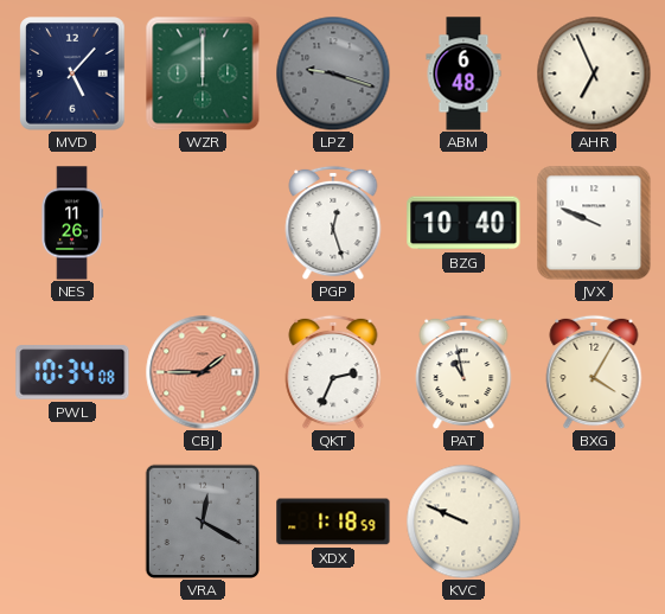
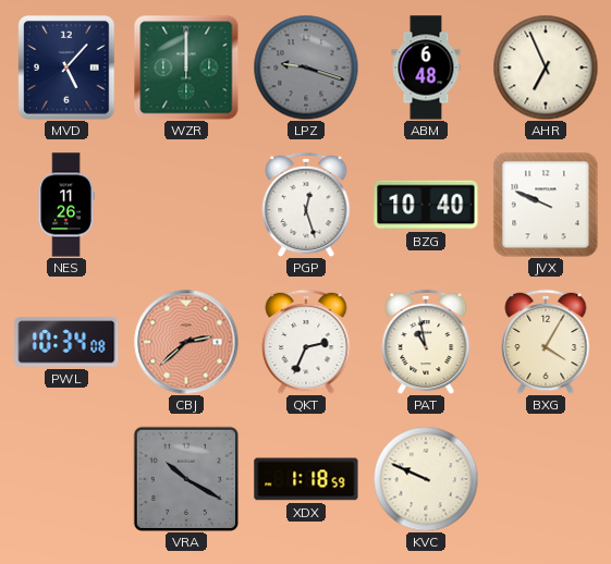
CBJ: 1:45 -> 2:38 (186, 342)
VRA: 12:20 -> 10:20 (185, 478)
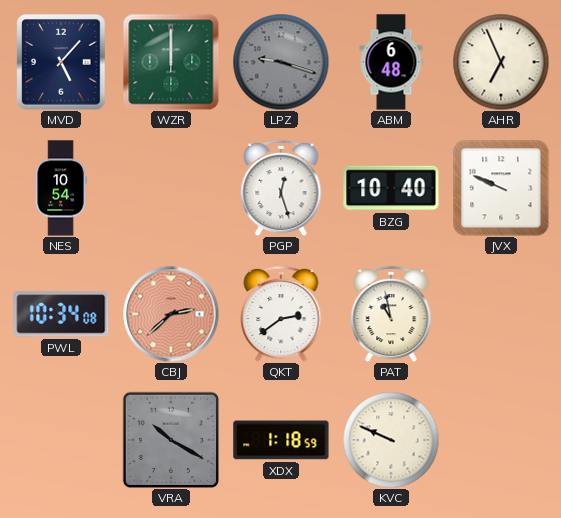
NES: 11:26 -> 10:54 (61, 188)
QKT: 2:34 -> 2:39 (281, 314)
BXG: 4:05 -> none (546, 342)
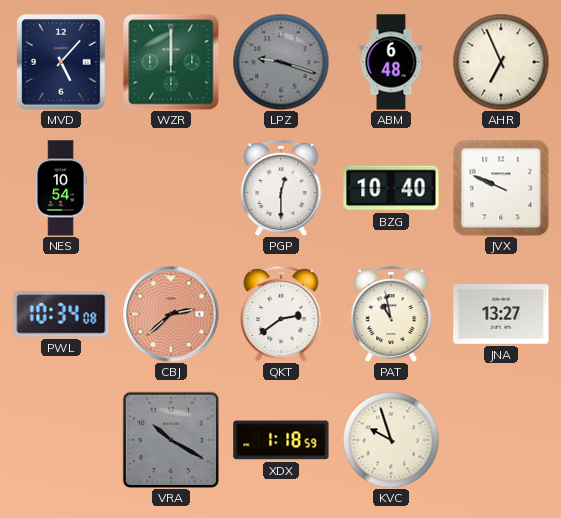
PGP: 12:27 -> 12:30 (281, 188)
JNA: none -> 13:27 (501, 315)
KVC: 9:49 -> 9:57 (391, 440)
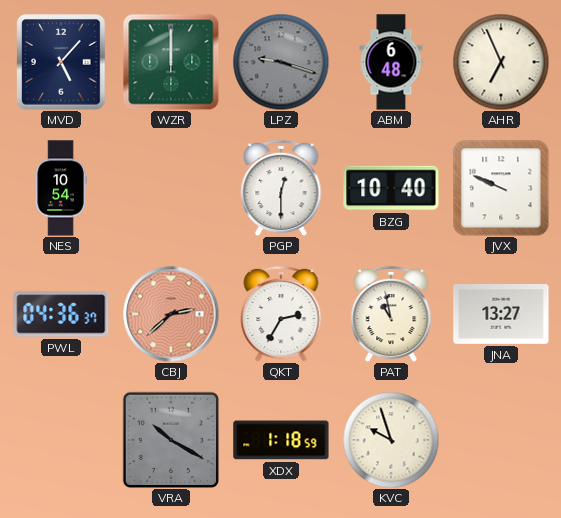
PWL: 10:34 -> 04:36 (61, 314)
QKT: 2:39 -> 2:35 (281, 314)
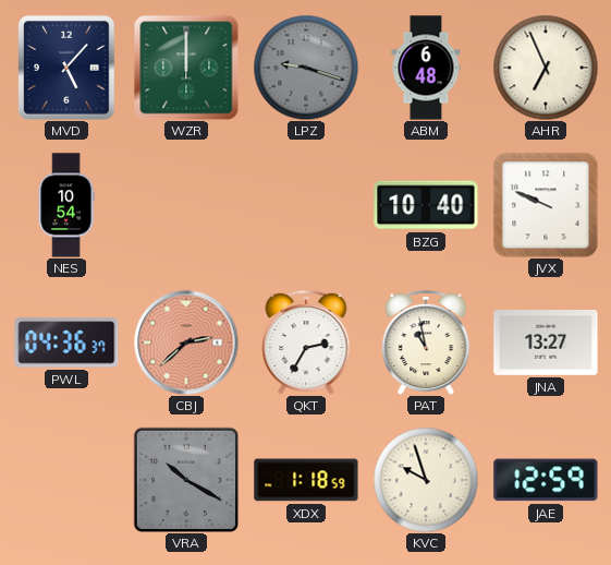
PGP: 12:30 -> none (281, 188)
JAE: none -> 12:59 (546, 480)
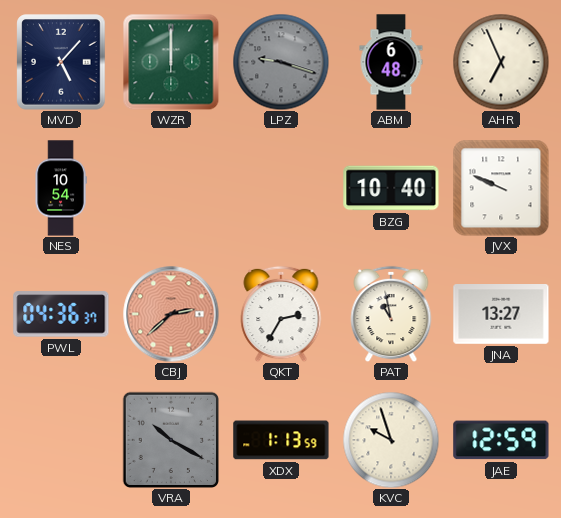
XDX: 1:18 -> 1:13 (281, 440)
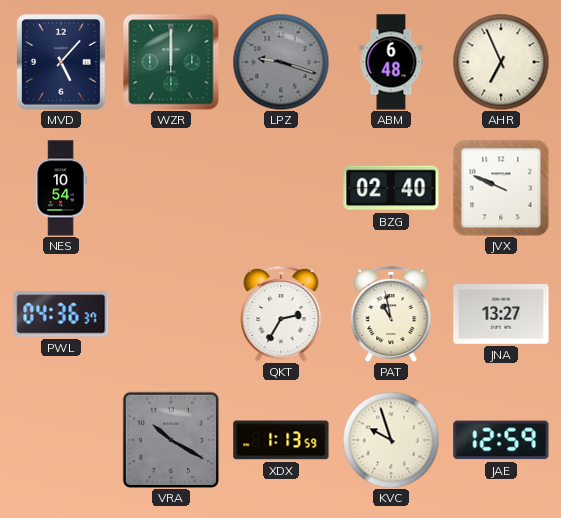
BZG: 10:40 -> 02:40 (391, 188)
CBJ: 2:38 -> none (171, 314)
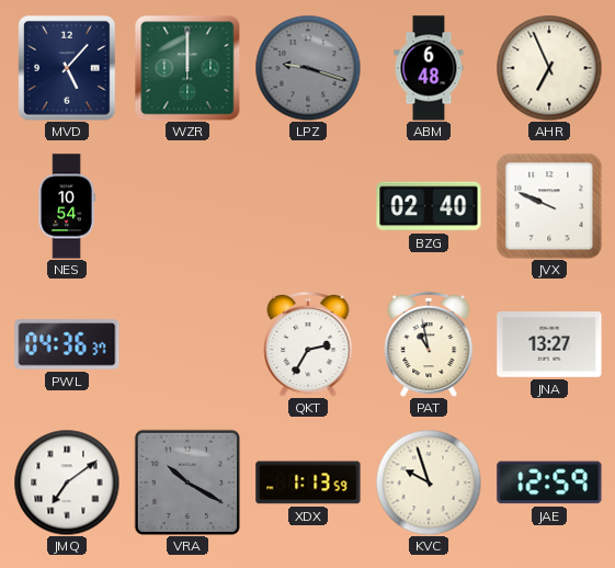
JMQ: none -> 7:09 (67, 482)
